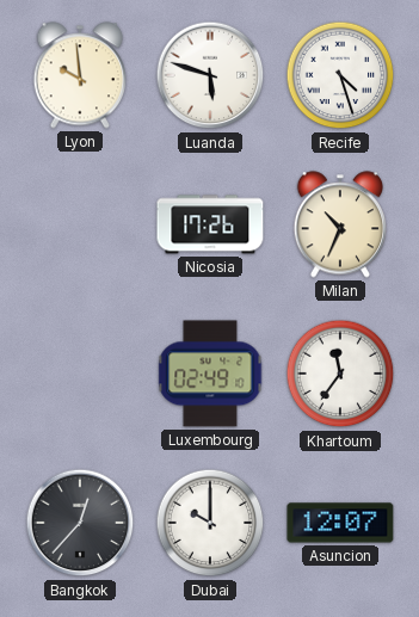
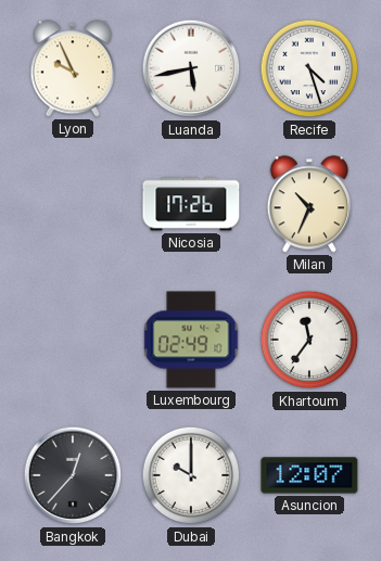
Lyon: 9:59 -> 9:56 (72, 68)
Luanda: 5:48 -> 5:43 (191, 68)
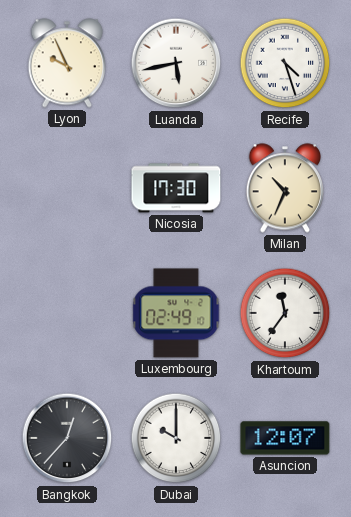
Nicosia: 17:26 -> 17:30 (176, 188)
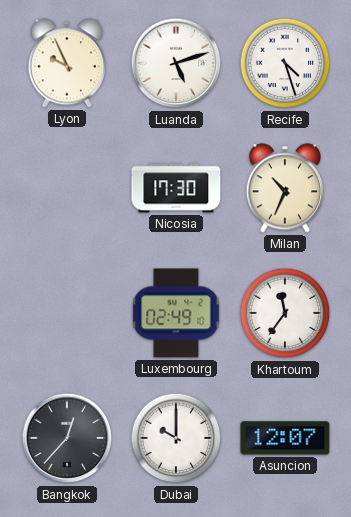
Luanda: 5:43 -> 5:12 (176, 63)
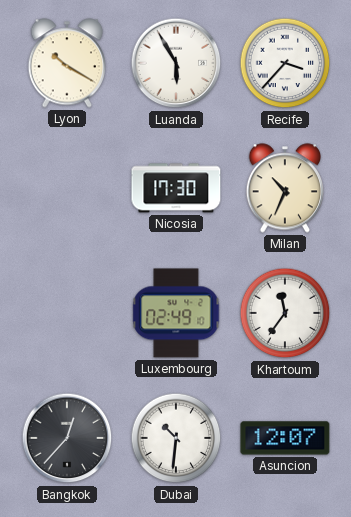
Lyon: 9:56 -> 10:20 (66, 63)
Luanda: 5:12 -> 5:55 (176, 63)
Recife: 4:27 -> 3:37 (285, 63)
Dubai: 10:00 -> 10:31 (176, 438)
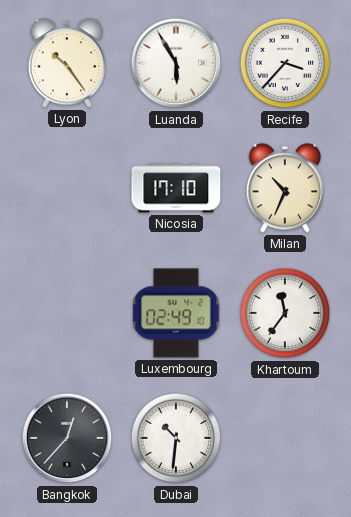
Lyon: 10:20 -> 10:24 (66, 63)
Nicosia: 17:30 -> 17:10 (176, 188)
Asuncion: 12:07 -> none (285, 438)
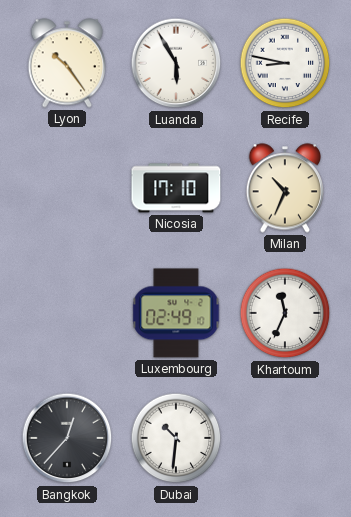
Recife: 3:37 -> 8:47 (285, 63)
Khartoum: 11:36 -> 11:34 (285, 313)
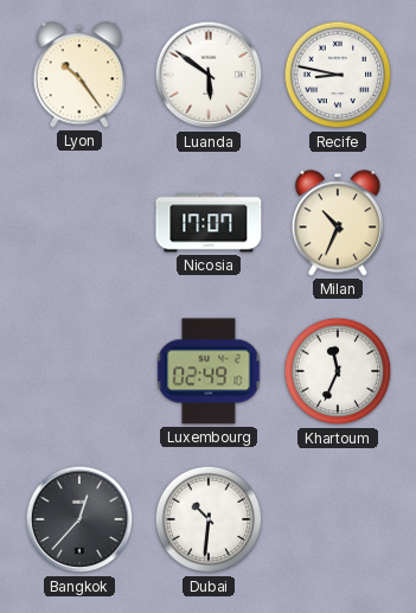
Luanda: 5:55 -> 5:51 (209, 75)
Nicosia: 17:10 -> 17:07 (209, 223)
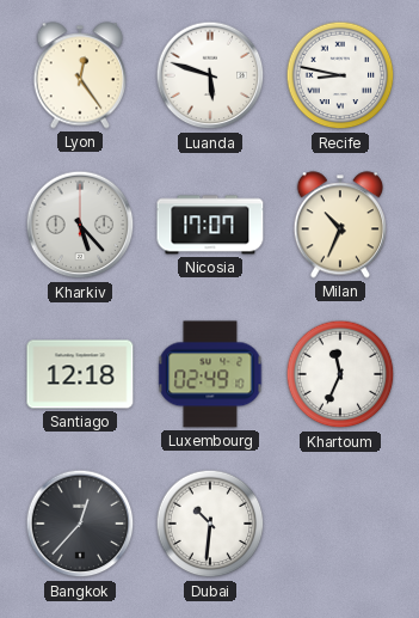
Lyon: 10:24 -> 12:24 (79, 75)
Luanda: 5:51 -> 5:48 (210, 75)
Kharkiv: none -> 5:23 (80, 225)
Santiago: none -> 12:18 (80, 374)
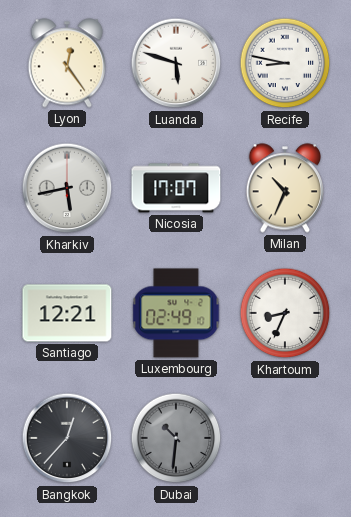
Kharkiv: 5:23 -> 5:43 (67, 188)
Santiago: 12:18 -> 12:21 (67, 313)
Khartoum: 11:34 -> 8:34 (285, 313)
Dubai dial: white -> grey (176, 438)
